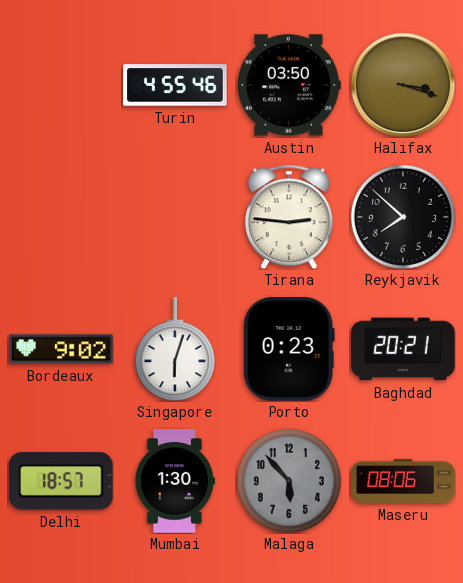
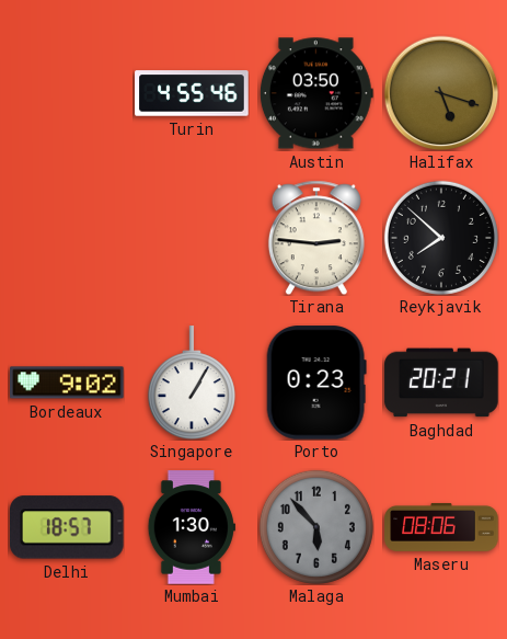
Halifax: 3:18 -> 5:18 (441, 93)
Singapore: 6:03 -> 1:05 (192, 383)
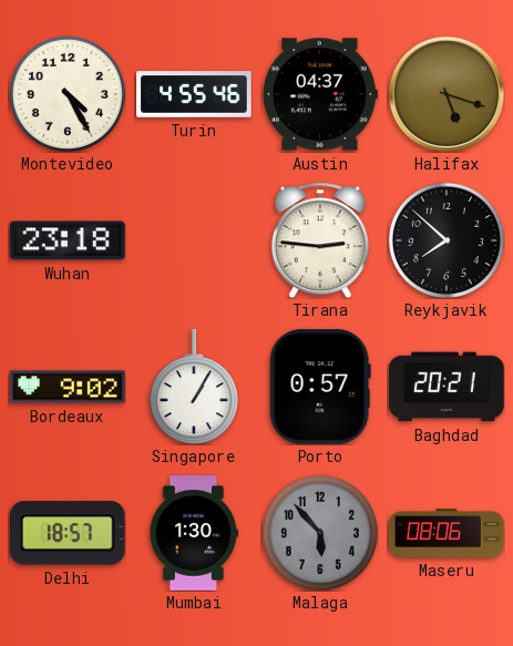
Montevideo: none -> 4:25 (68, 94)
Austin: 03:50 -> 04:37 (320, 94)
Wuhan: none -> 23:18 (68, 240)
Porto: 0:23 -> 0:57 (320, 387)
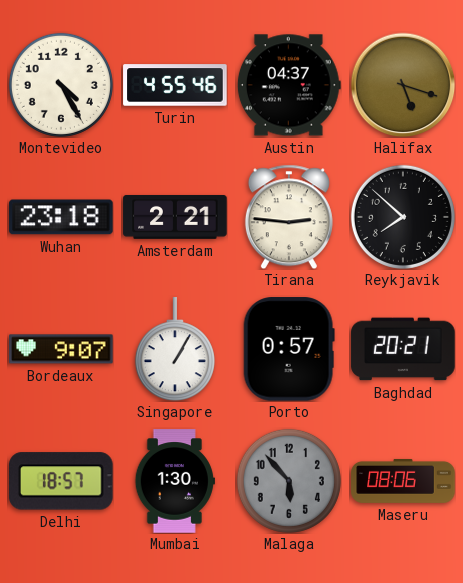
Amsterdam: none -> 2:21 (175, 217)
Bordeaux: 9:02 -> 9:07 (61, 349)
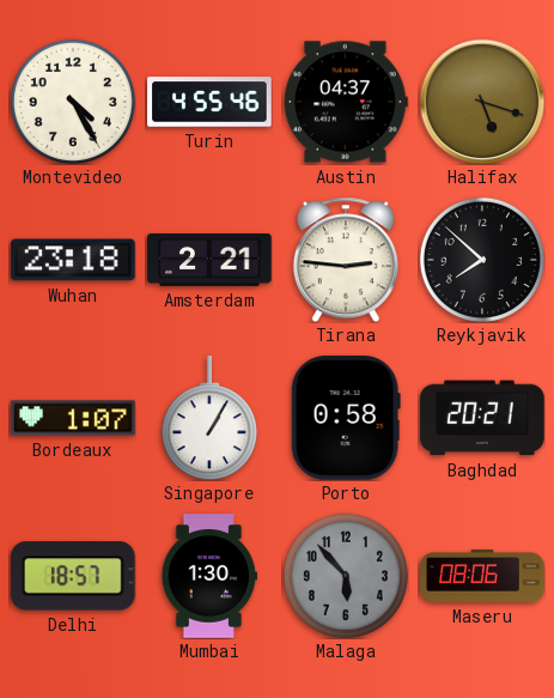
Bordeaux: 9:07 -> 1:07 (73, 418)
Porto: 0:57 -> 0:58 (346, 418)
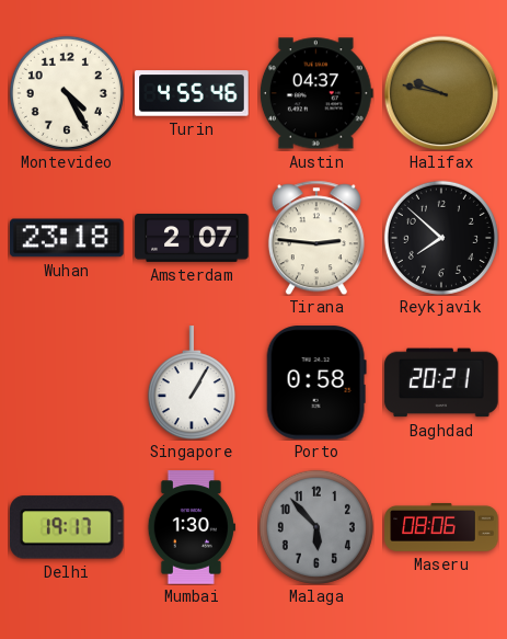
Halifax: 5:18 -> 9:47 (441, 93)
Amsterdam: 2:21 -> 2:07 (192, 238)
Bordeaux: 1:07 -> none (73, 418)
Delhi: 18:57 -> 19:17 (68, 527)
